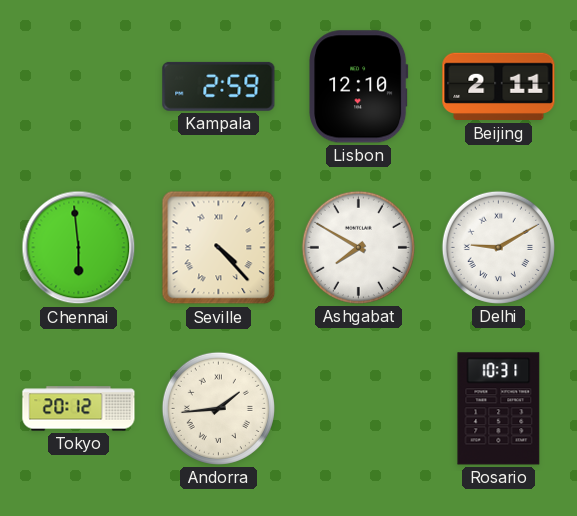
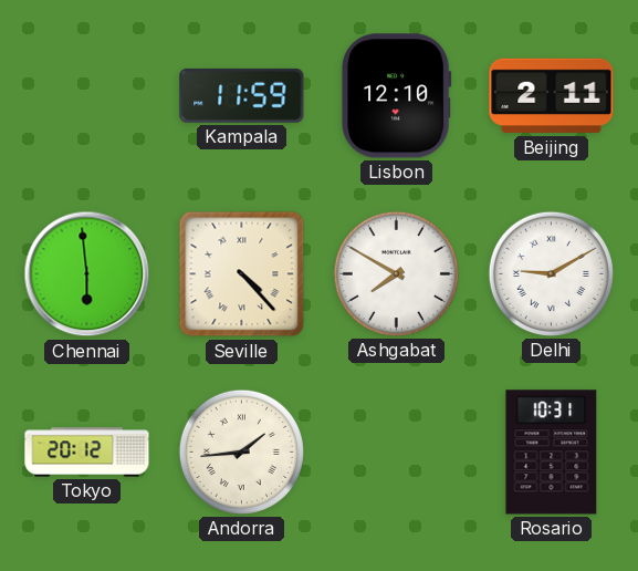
Kampala: 2:59 -> 11:59 (242, 95)
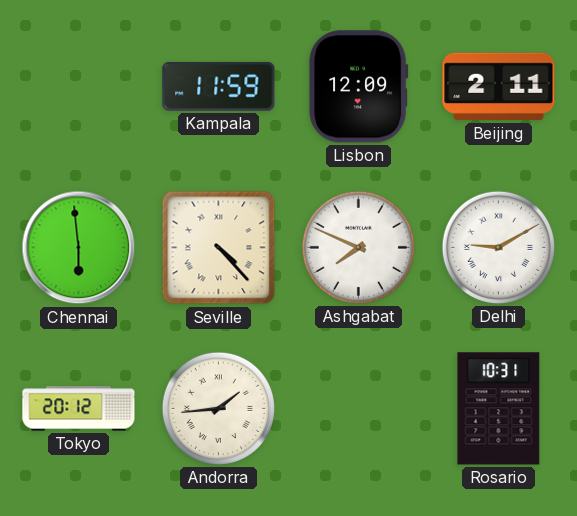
Lisbon: 12:10 -> 12:09 (359, 87)
Ashgabat: 7:50 -> 7:49 (358, 247)
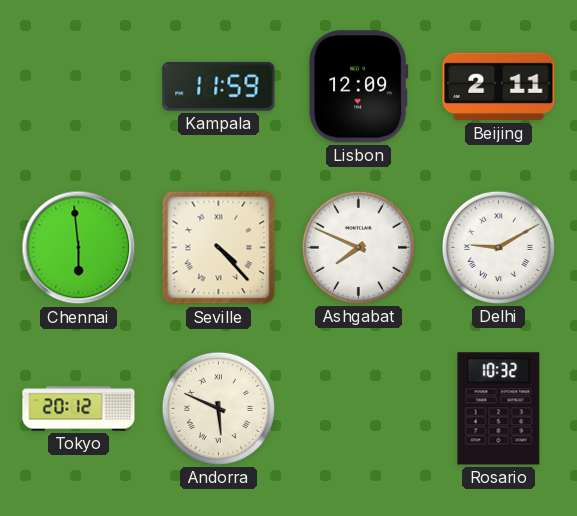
Andorra: 1:44 -> 5:49 (218, 408)
Rosario: 10:31 -> 10:32 (499, 409)
